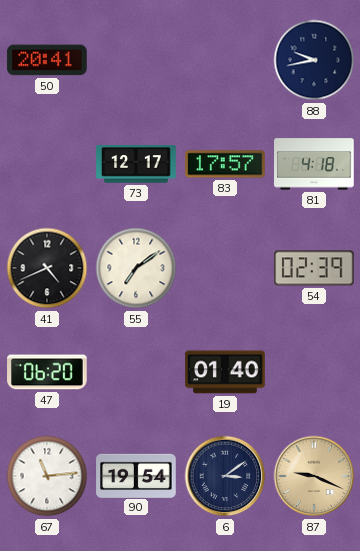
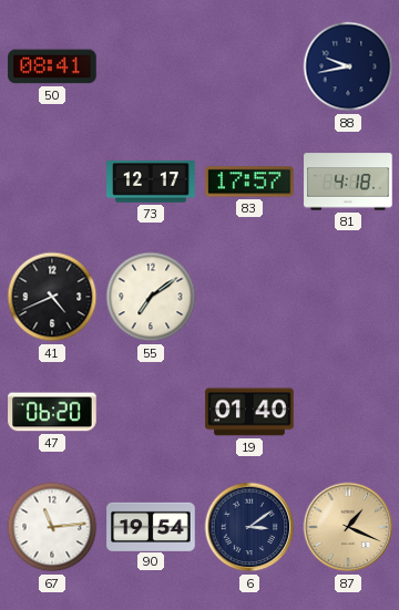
50: 20:41 -> 08:41 (52, 66)
54: 02:39 -> none (314, 268)
87: 9:19 -> 1:19 (348, 527)
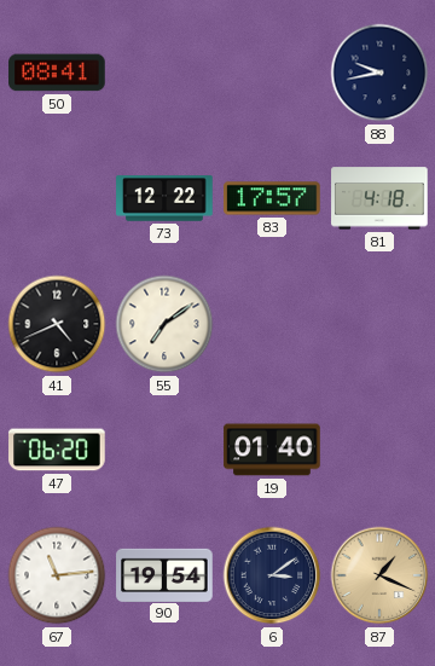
73: 12:17 -> 12:22 (164, 198)
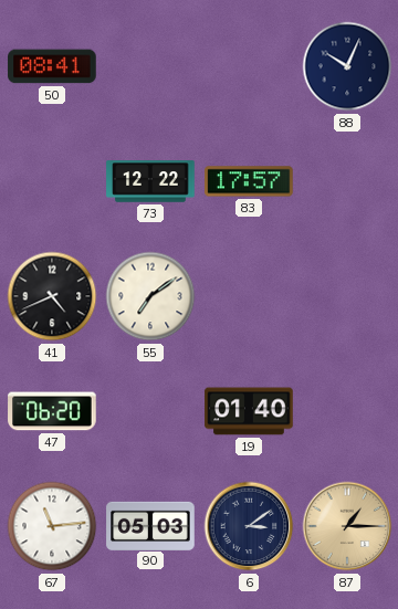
88: 9:43 -> 10:04 (347, 66)
81: 4:18 -> none (379, 198)
90: 19:54 -> 05:03 (150, 525)
87: 1:19 -> 1:15 (347, 526)
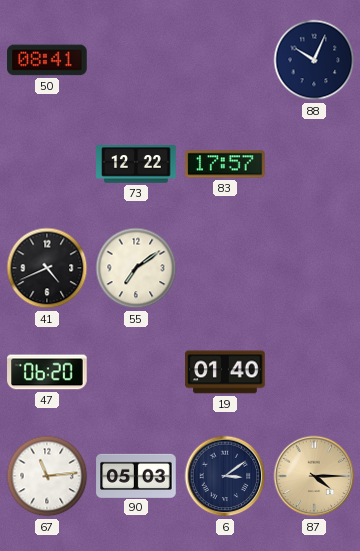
87: 1:15 -> 4:15 (314, 476)
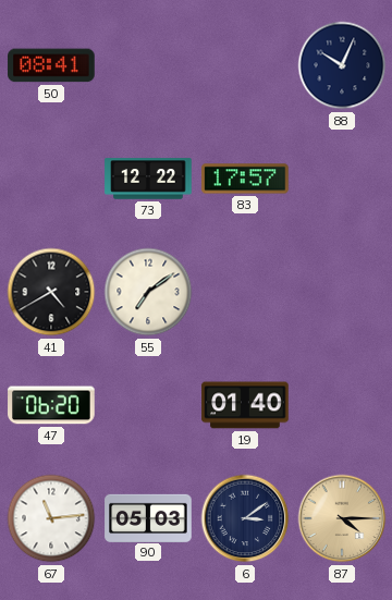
41: 4:41 -> 4:40 (51, 292)
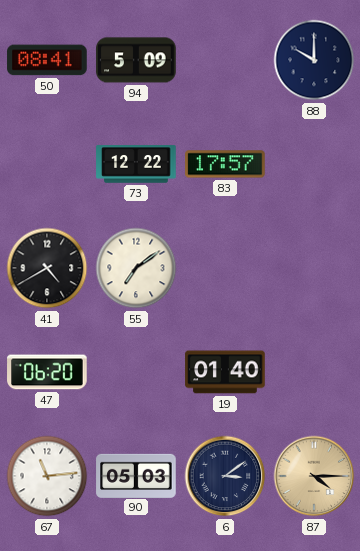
94: none -> 5:09 (136, 60)
88: 10:04 -> 10:00 (314, 60)
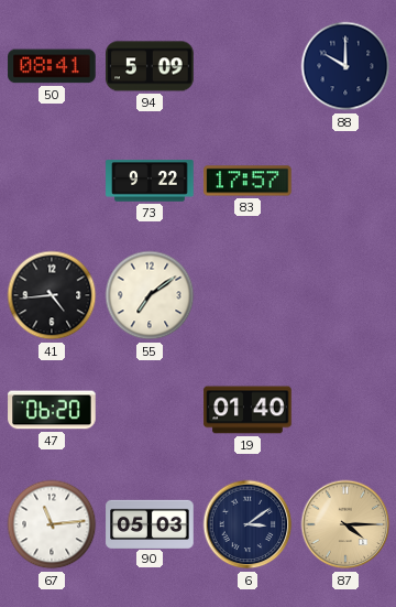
73: 12:22 -> 9:22 (150, 181)
41: 4:40 -> 4:44 (52, 295)
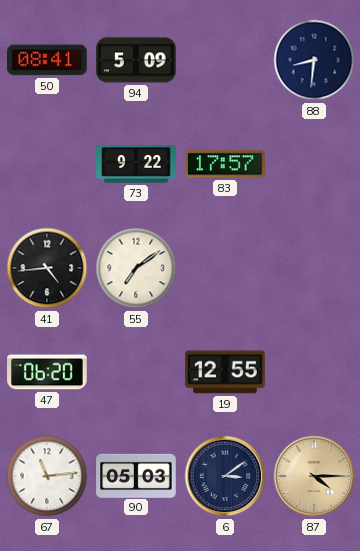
88: 10:00 -> 8:31 (314, 60)
19: 01:40 -> 12:55 (225, 372)
